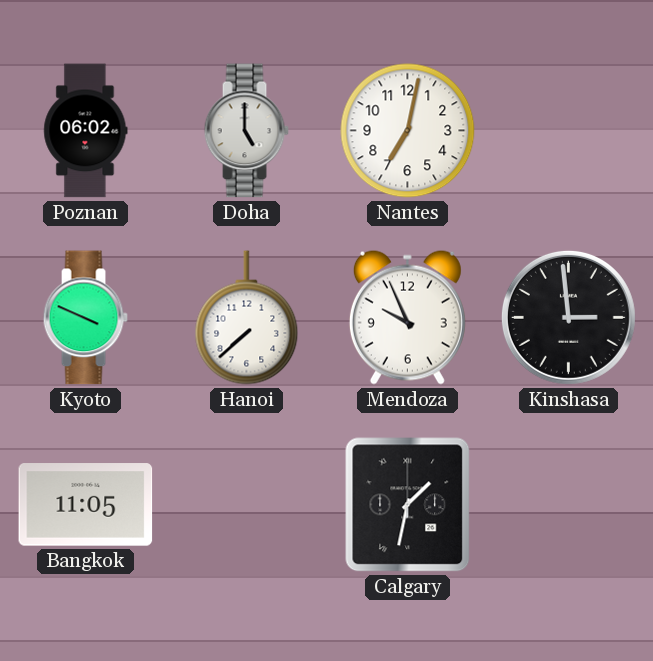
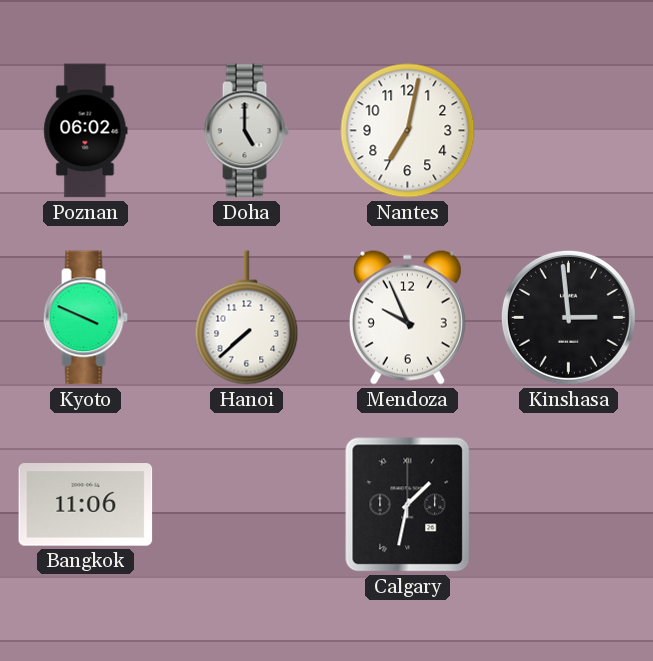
Bangkok: 11:05 -> 11:06 (86, 505)
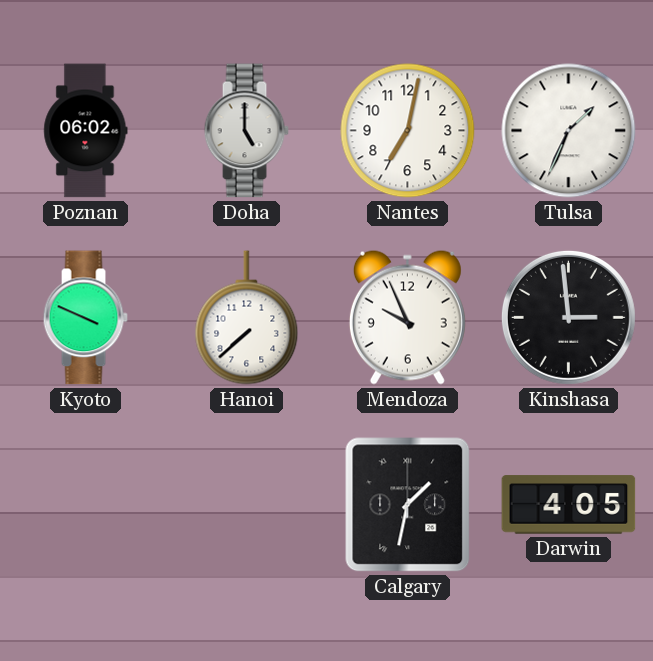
Tulsa: none -> 1:34 (569, 131)
Bangkok: 11:06 -> none (86, 505)
Darwin: none -> 4:05 (569, 505)
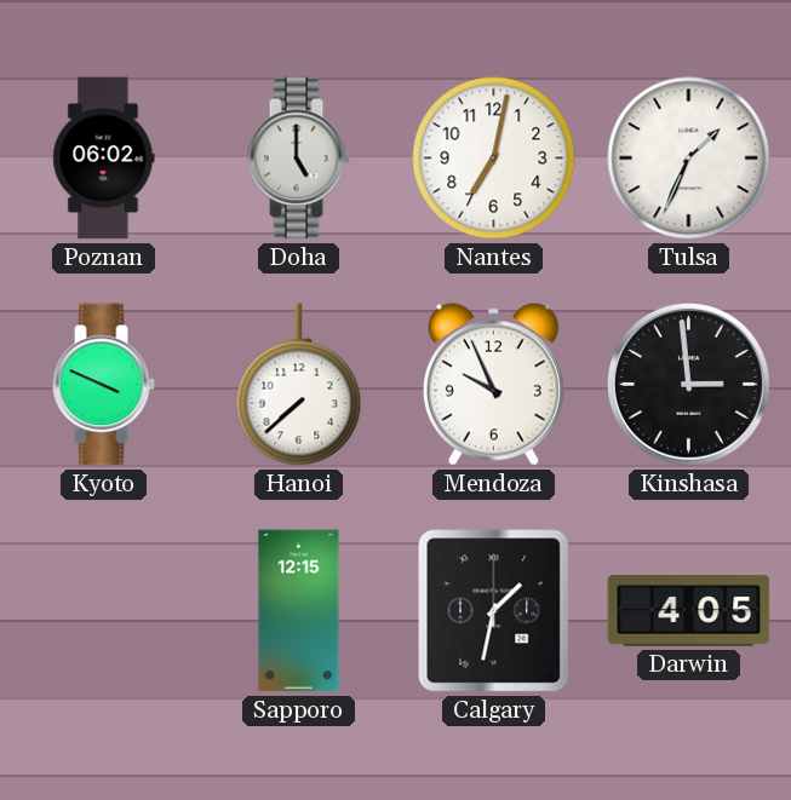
Sapporo: none -> 12:15 (299, 611)
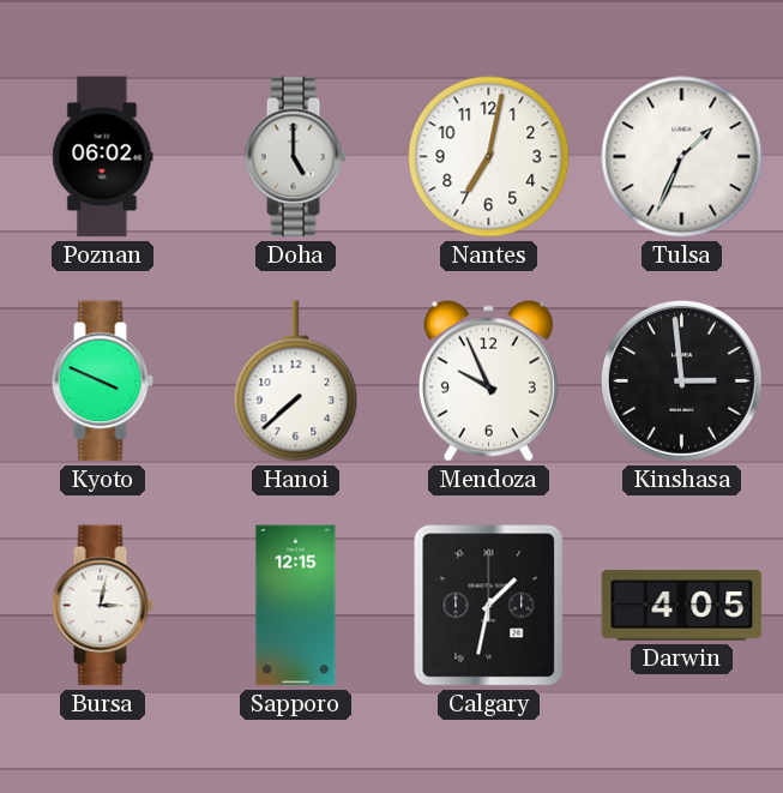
Bursa: none -> 3:02 (102, 606)
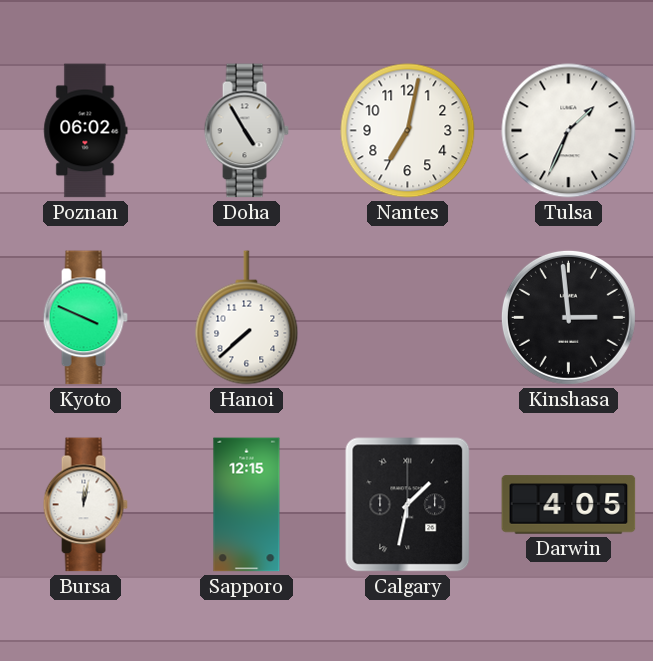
Doha: 5:00 -> 4:55 (246, 131)
Mendoza: 9:56 -> none (488, 380)
Bursa: 3:02 -> 12:02 (85, 505)
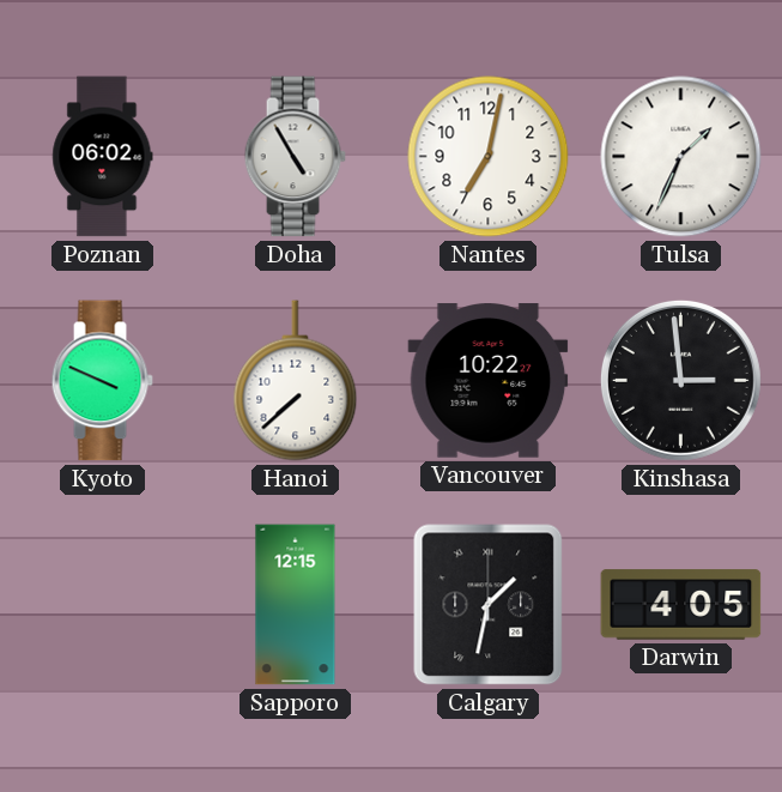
Vancouver: none -> 10:22 (489, 381)
Bursa: 12:02 -> none (85, 505)
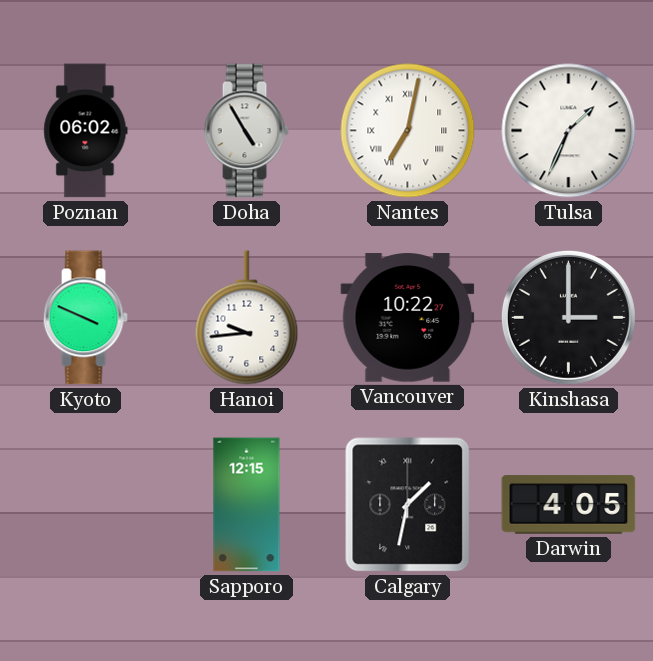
Nantes numerals: Arabic -> Roman (408, 131)
Hanoi: 7:38 -> 9:44 (247, 318)
Kinshasa: 2:59 -> 3:00 (568, 317)
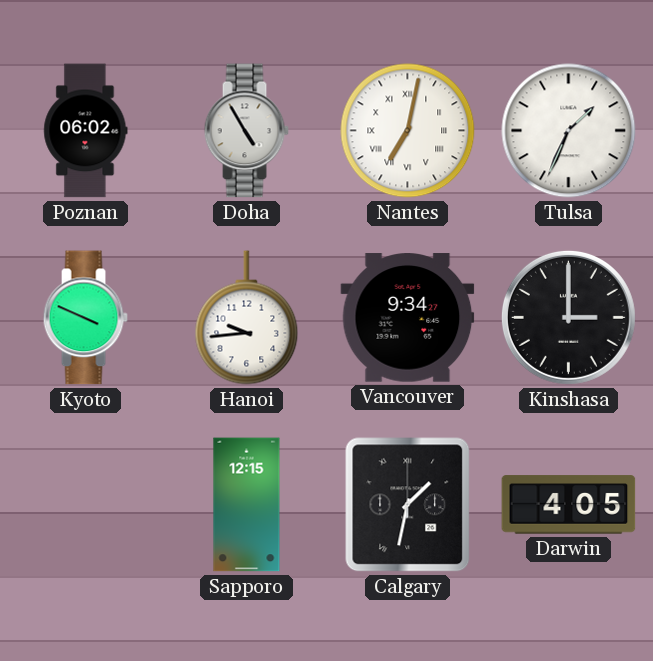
Vancouver: 10:22 -> 9:34 (408, 318)
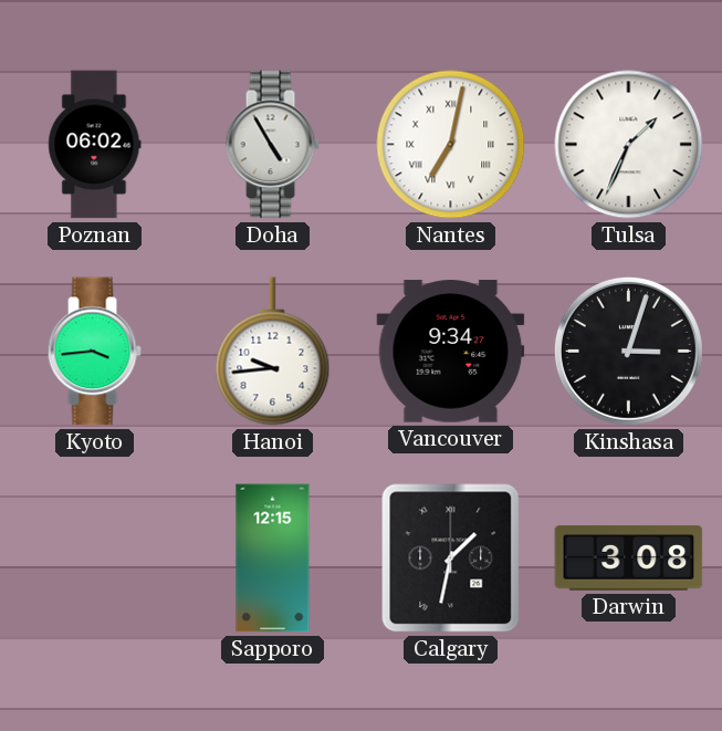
Kyoto: 3:49 -> 3:44 (94, 352)
Kinshasa: 3:00 -> 3:03 (628, 351)
Darwin: 4:05 -> 3:08 (629, 558)
